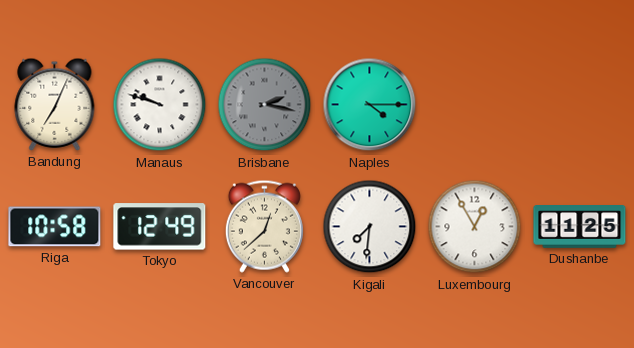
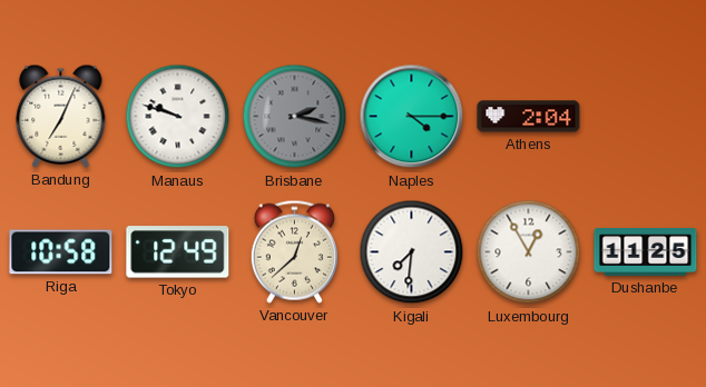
Athens: none -> 2:04 (529, 117)
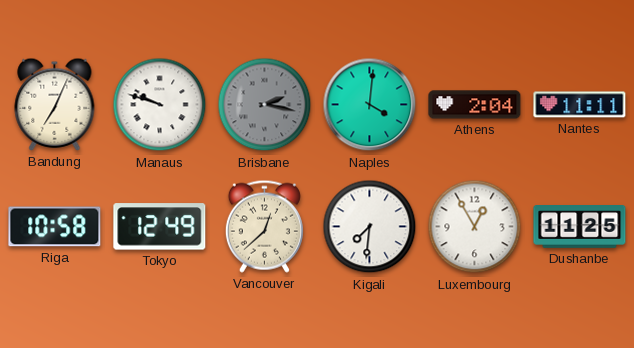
Naples: 4:15 -> 4:01 (370, 105)
Nantes: none -> 11:11 (580, 105)
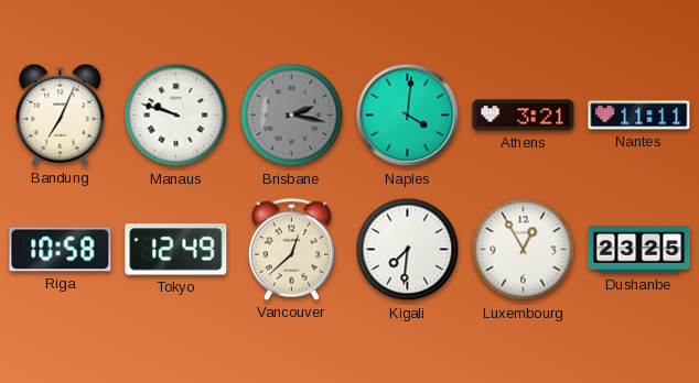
Athens: 2:04 -> 3:21 (524, 116)
Dushanbe: 11:25 -> 23:25 (639, 250)
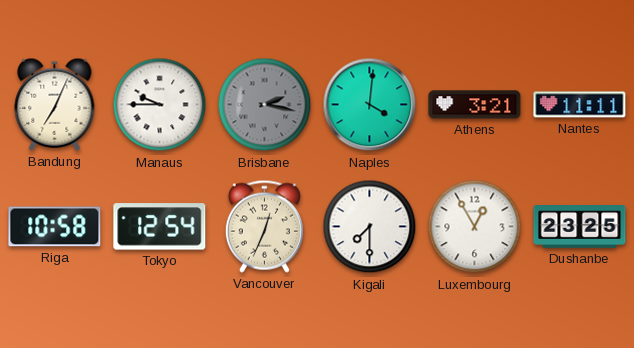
Manaus: 9:48 -> 9:45 (160, 105)
Tokyo: 12:49 -> 12:54 (160, 227)
Vancouver: 12:38 -> 12:34 (264, 226)
Kigali: 7:31 -> 7:30 (370, 227)
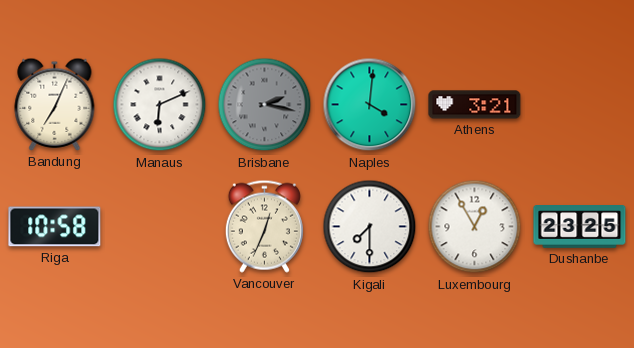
Manaus: 9:45 -> 6:11 (160, 105)
Nantes: 11:11 -> none (580, 105)
Tokyo: 12:54 -> none (160, 227)
